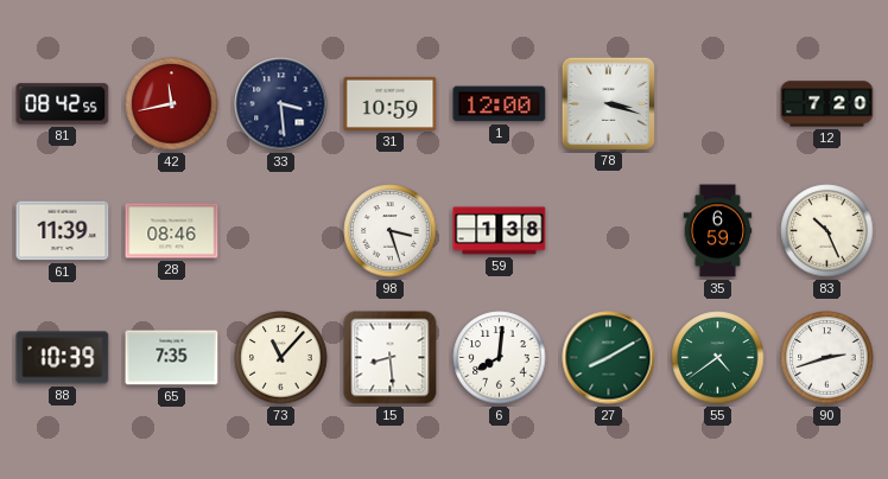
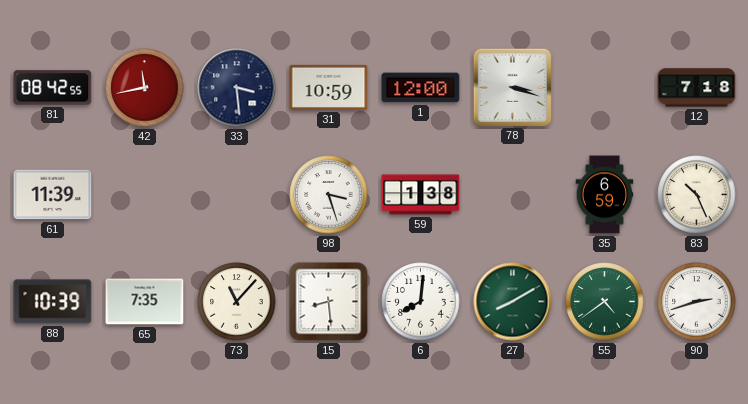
12: 7:20 -> 7:18 (697, 88)
28: 08:46 -> none (172, 231)
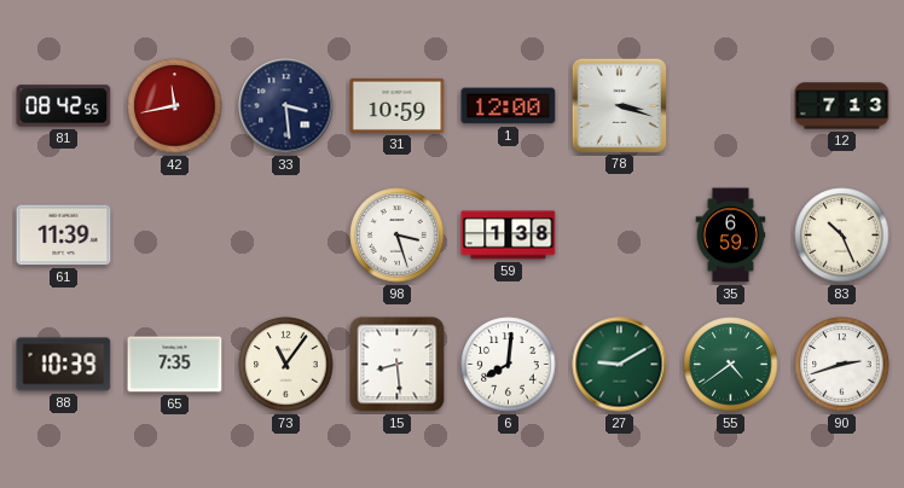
12: 7:18 -> 7:13 (842, 106)
73: 11:07 -> 11:06 (286, 365)
27: 8:10 -> 9:10 (620, 365)
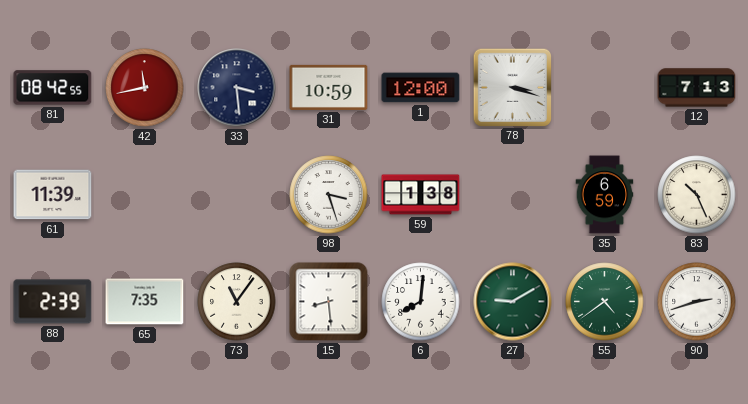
88: 10:39 -> 2:39 (53, 302)
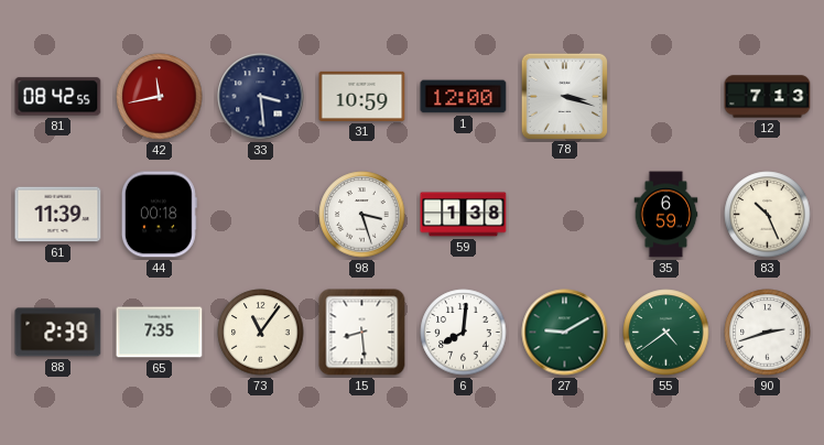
44: none -> 00:18 (159, 215)
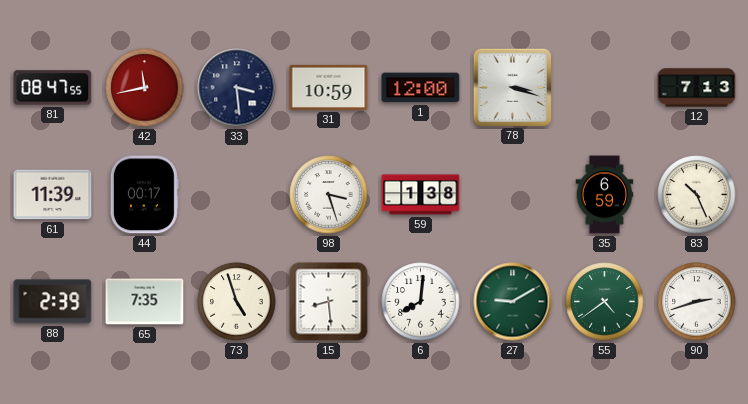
81: 08:42 -> 08:47 (53, 88)
44: 00:18 -> 00:17 (144, 195)
73: 11:06 -> 4:57 (237, 302)
